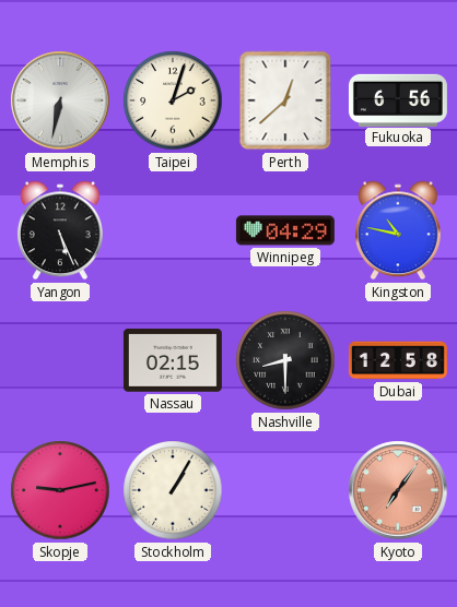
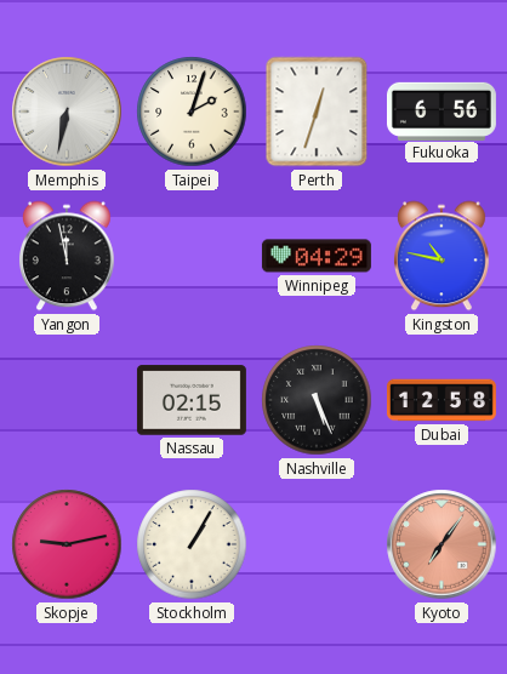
Perth: 12:38 -> 12:33 (317, 112)
Yangon: 5:26 -> 11:58 (67, 256)
Nashville: 8:30 -> 5:26 (317, 400)
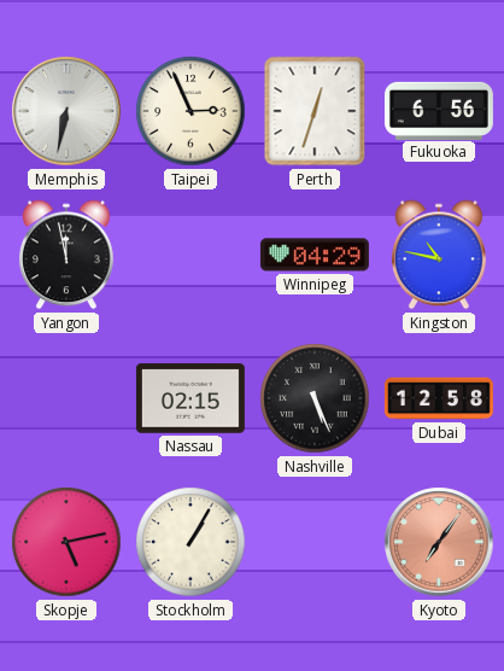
Taipei: 2:03 -> 2:56 (191, 111)
Skopje: 9:13 -> 5:13 (66, 542)
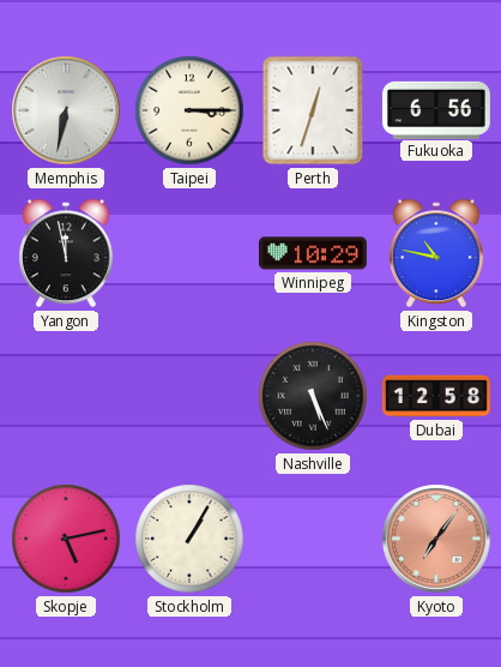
Taipei: 2:56 -> 3:15 (189, 110)
Winnipeg: 04:29 -> 10:29 (313, 253)
Nassau: 02:15 -> none (191, 398)
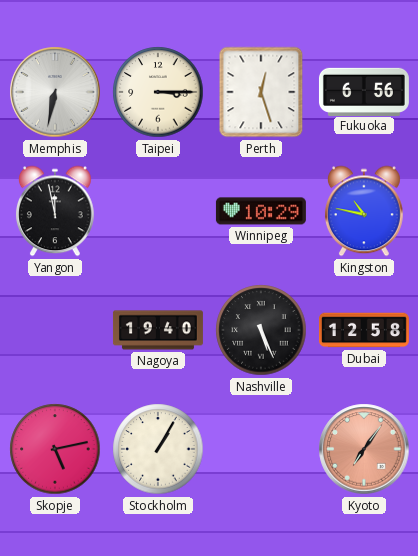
Perth: 12:33 -> 12:27 (261, 92)
Nagoya: none -> 19:40 (158, 330)
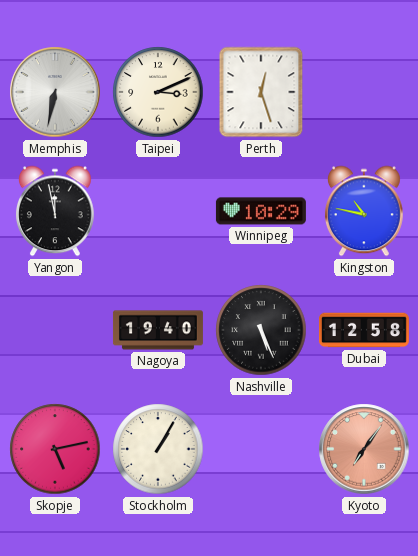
Taipei: 3:15 -> 3:11 (158, 92)
Fukuoka: 6:56 -> none (364, 91)
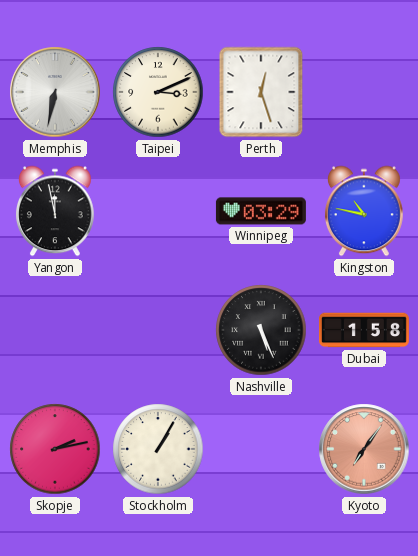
Winnipeg: 10:29 -> 03:29 (261, 211)
Nagoya: 19:40 -> none (158, 330)
Dubai: 12:58 -> 1:58 (364, 330)
Skopje: 5:13 -> 2:13 (55, 449)
